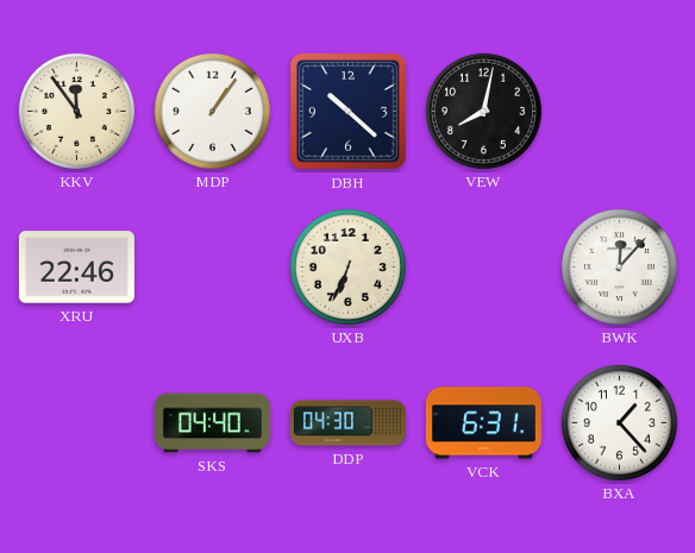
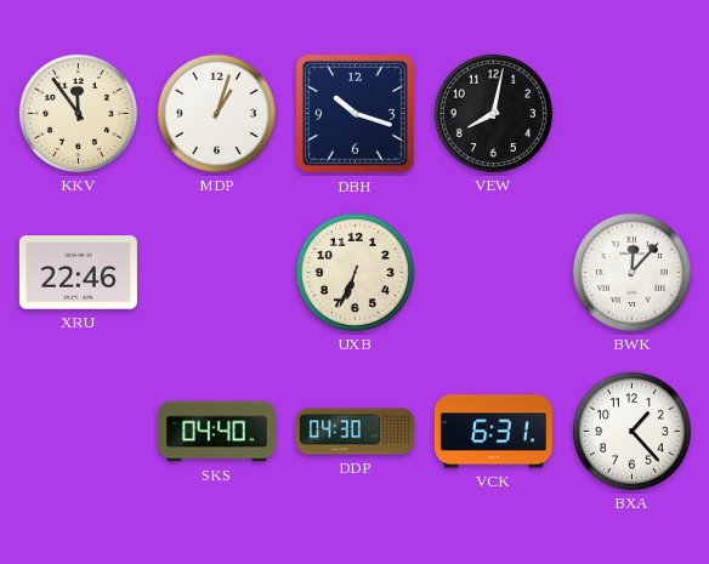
MDP: 1:06 -> 1:03 (216, 113)
DBH: 10:22 -> 10:18 (356, 114)
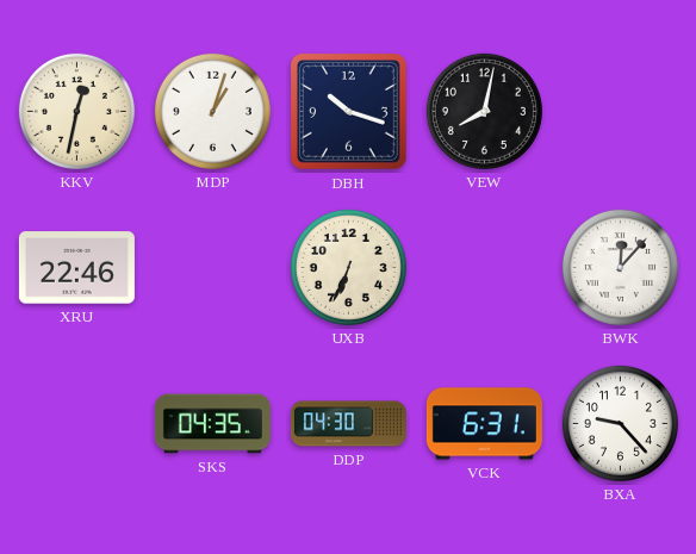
KKV: 11:54 -> 12:32 (76, 111)
SKS: 04:40 -> 04:35 (212, 424)
BXA: 1:23 -> 9:23 (620, 423)
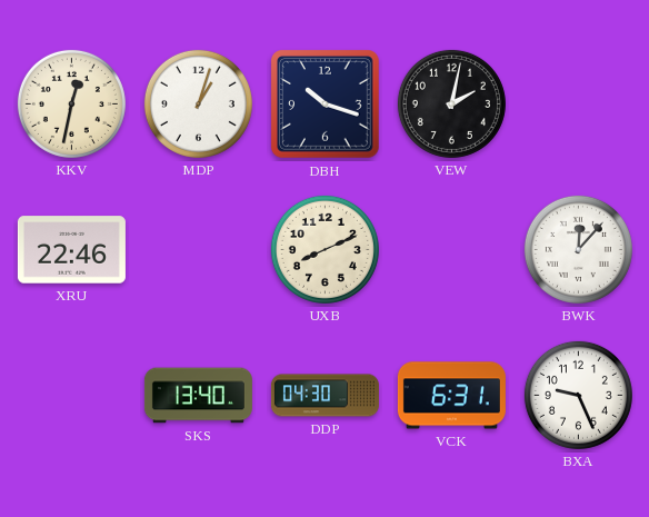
VEW: 8:02 -> 2:02 (451, 103)
UXB: 6:34 -> 8:11 (324, 249)
SKS: 04:35 -> 13:40 (198, 396)
BXA: 9:23 -> 9:26 (578, 395)
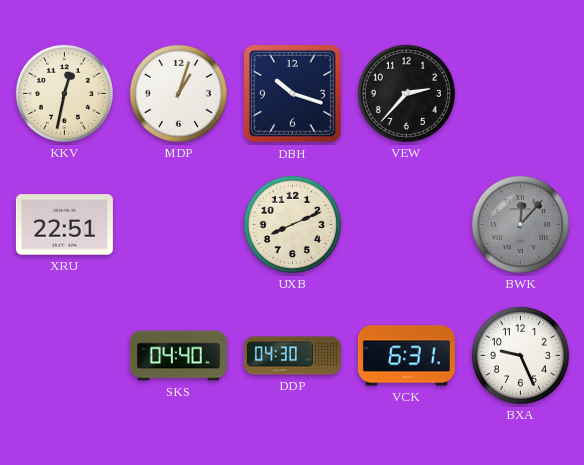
VEW: 2:02 -> 2:37 (406, 93)
XRU: 22:46 -> 22:51 (64, 225)
BWK dial: white -> grey (520, 224)
SKS: 13:40 -> 04:40 (178, 356)
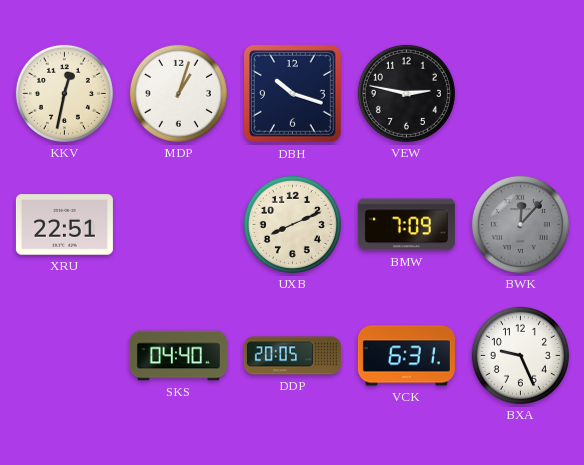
VEW: 2:37 -> 2:47 (406, 93)
BMW: none -> 7:09 (406, 225)
DDP: 04:30 -> 20:05 (292, 356)
